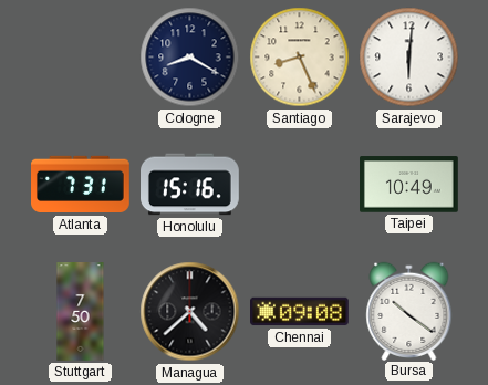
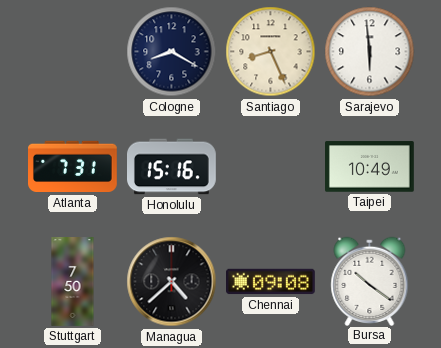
Sarajevo: 6:01 -> 5:59 (370, 52)
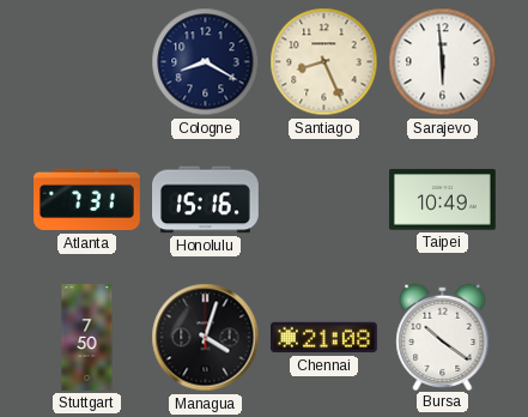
Managua: 4:38 -> 4:03 (206, 338)
Chennai: 09:08 -> 21:08 (324, 338)
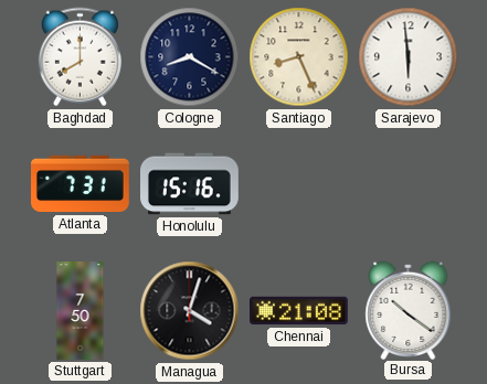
Baghdad: none -> 8:00 (80, 57)
Taipei: 10:49 -> none (443, 200)
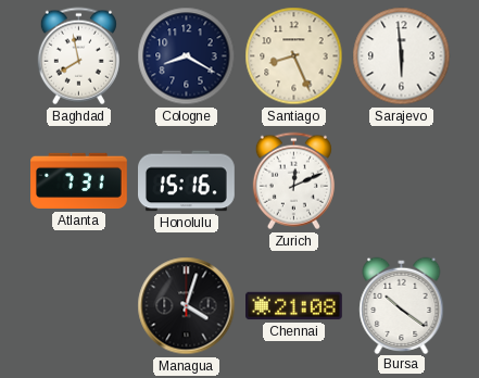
Baghdad: 8:00 -> 7:58 (78, 56)
Zurich: none -> 12:11 (293, 181)
Stuttgart: 7:50 -> none (81, 311)
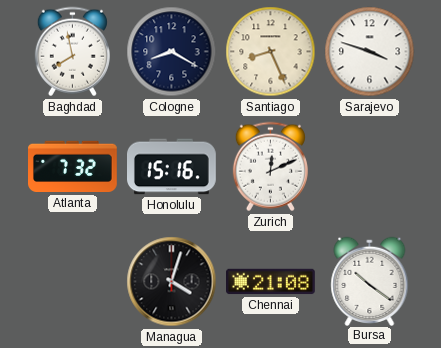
Sarajevo: 5:59 -> 3:48 (370, 52)
Atlanta: 7:31 -> 7:32 (73, 167)
